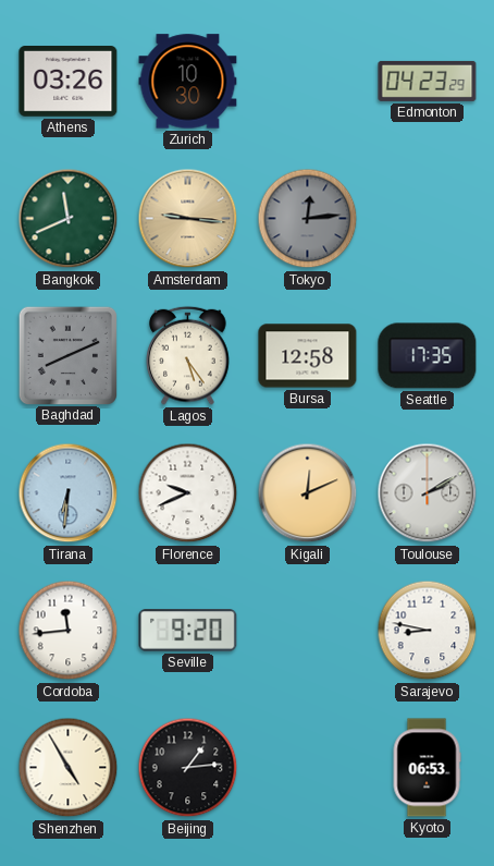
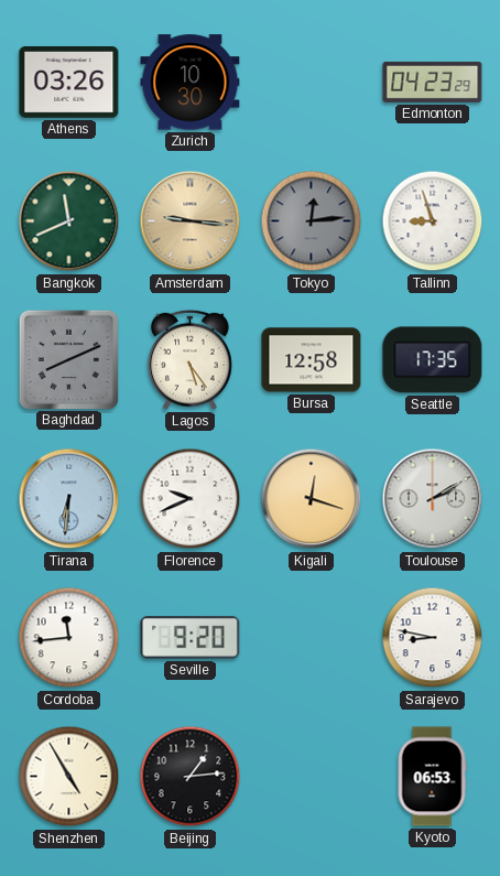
Tallinn: none -> 8:57 (433, 221)
Kigali: 12:11 -> 12:18 (312, 499)
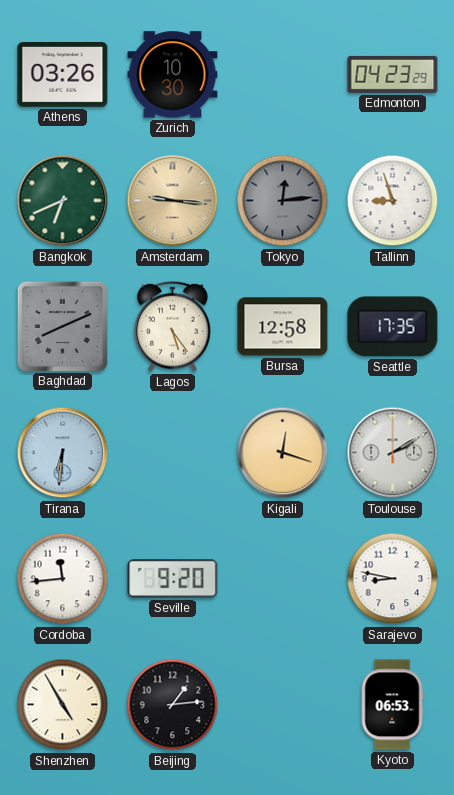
Bangkok: 11:41 -> 6:41 (63, 201)
Florence: 9:41 -> none (191, 499)
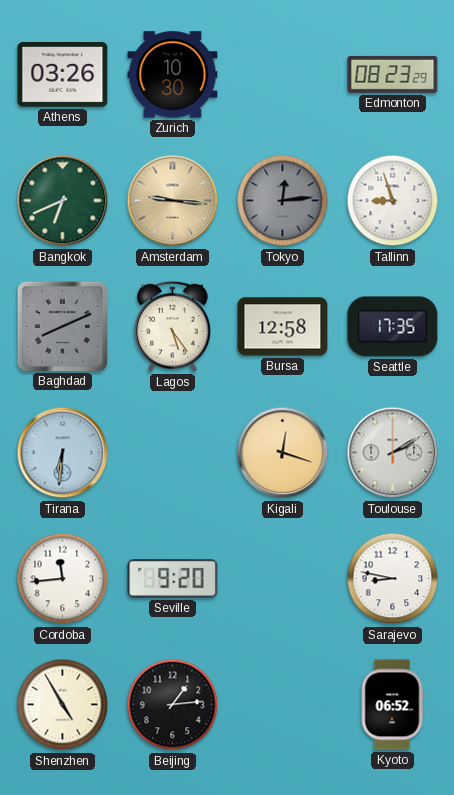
Edmonton: 04:23 -> 08:23 (393, 74)
Kyoto: 06:53 -> 06:52 (392, 705)
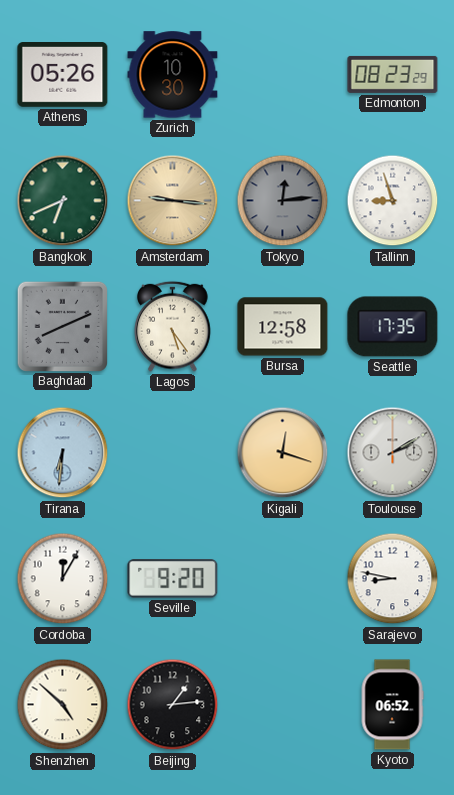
Athens: 03:26 -> 05:26 (63, 75)
Cordoba: 11:44 -> 12:05 (63, 579)
Shenzhen: 4:55 -> 4:52 (63, 705)
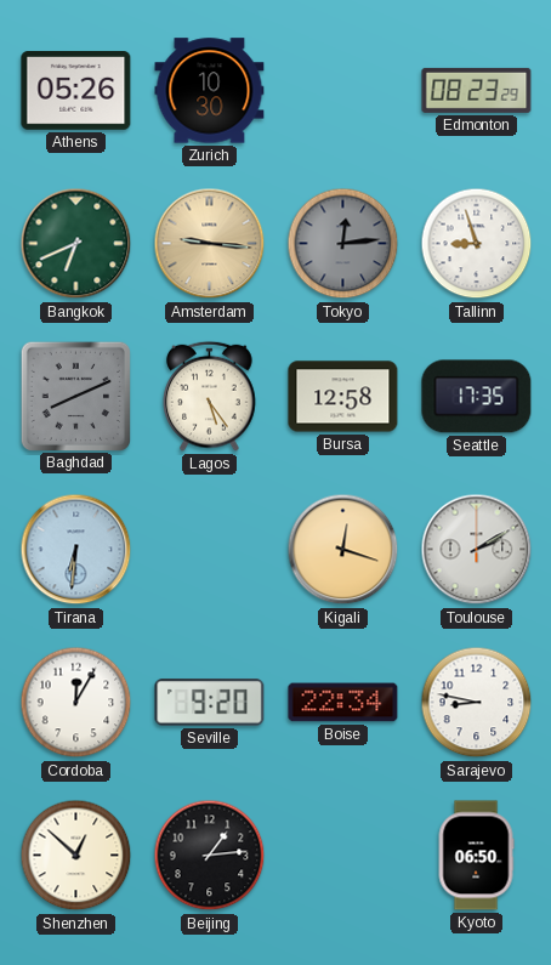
Boise: none -> 22:34 (343, 703)
Shenzhen: 4:52 -> 12:52 (76, 856)
Kyoto: 06:52 -> 06:50 (476, 856)
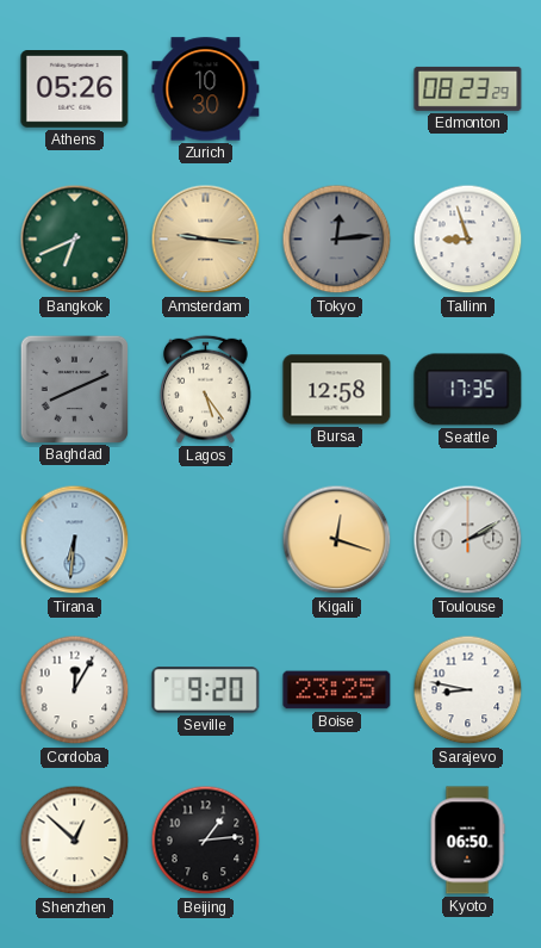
Boise: 22:34 -> 23:25 (337, 690)
